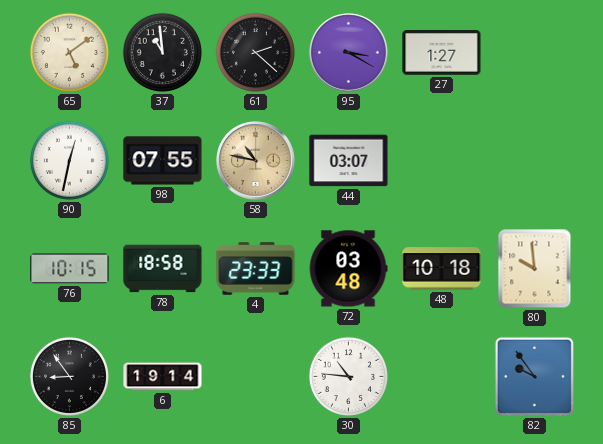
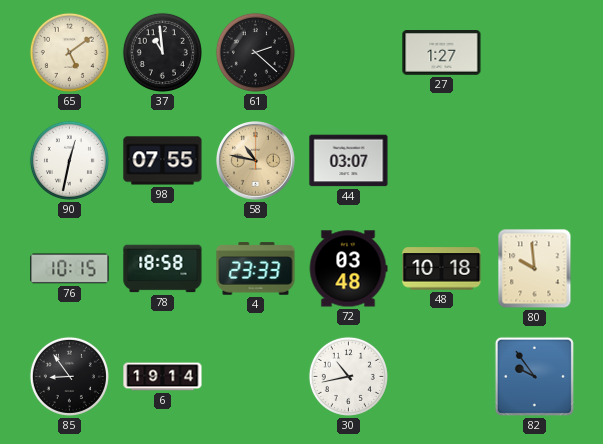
95: 3:20 -> none (349, 53)
30: 10:46 -> 10:43 (348, 376)
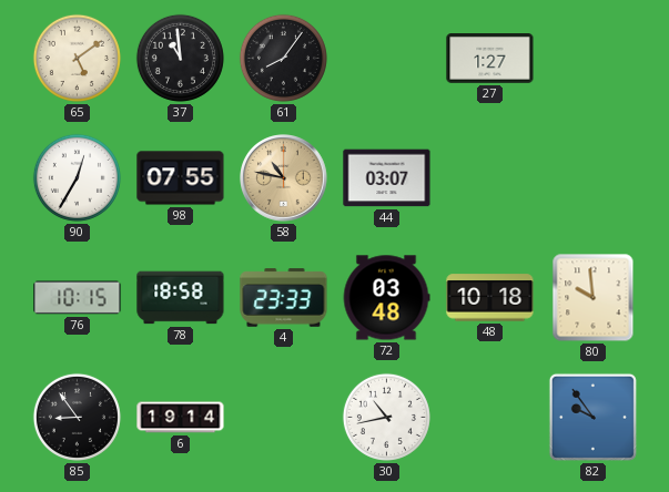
61: 2:22 -> 8:06 (283, 58)
90: 12:32 -> 12:35 (77, 177)
